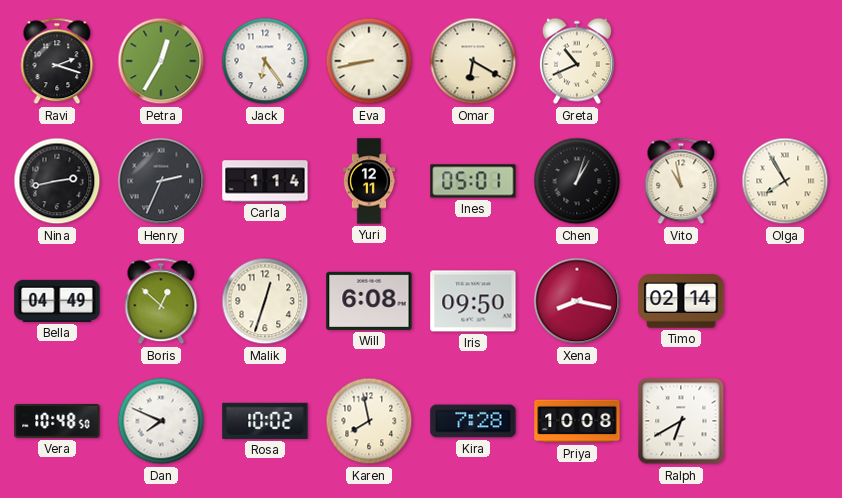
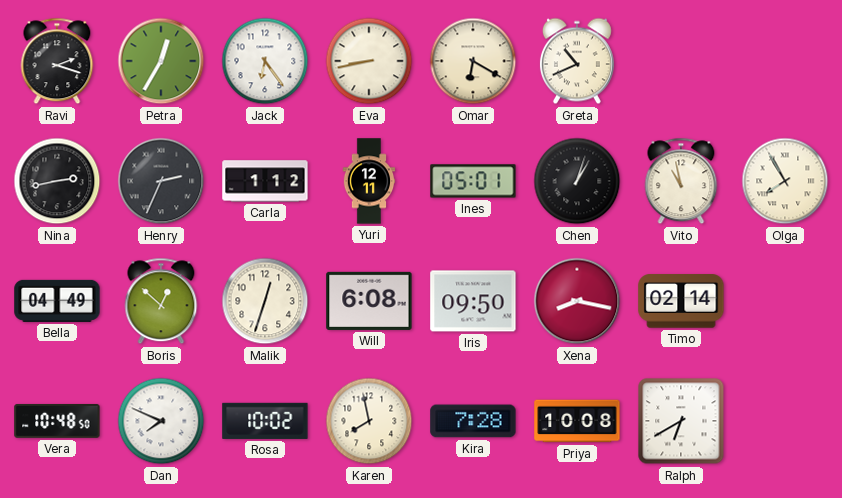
Carla: 1:14 -> 1:12 (265, 181)
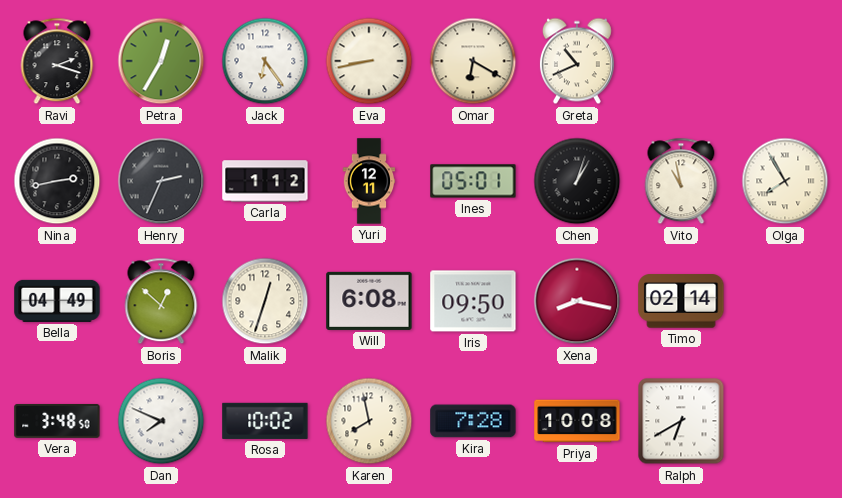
Vera: 10:48 -> 3:48 (57, 421)
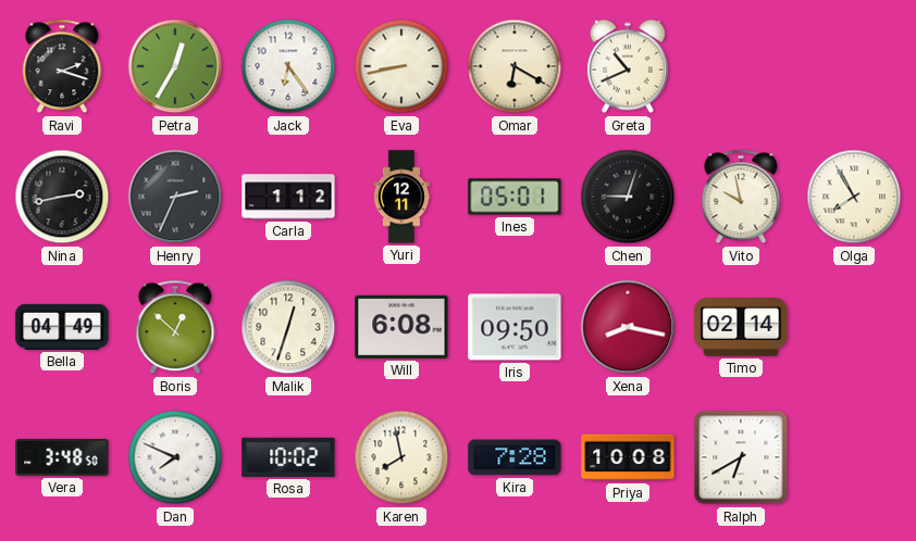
Chen: 1:03 -> 9:03 (628, 197)
Vito: 10:58 -> 9:58 (741, 197)
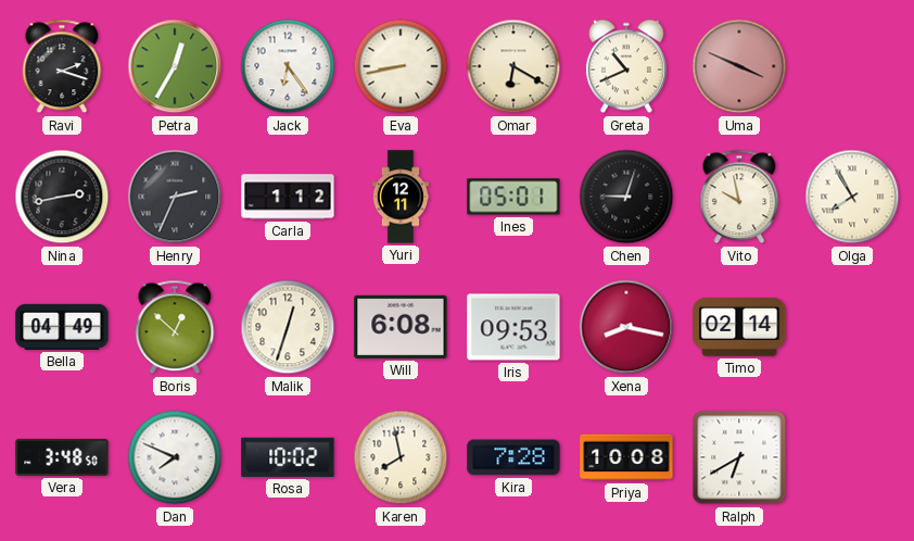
Uma: none -> 3:49 (739, 66)
Iris: 09:50 -> 09:53 (513, 327)
